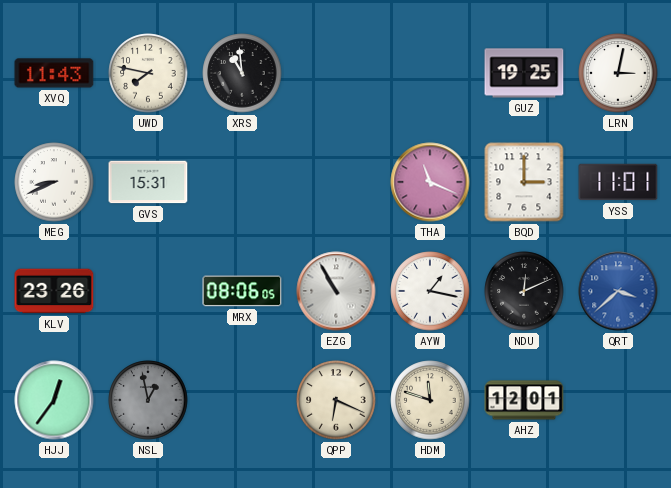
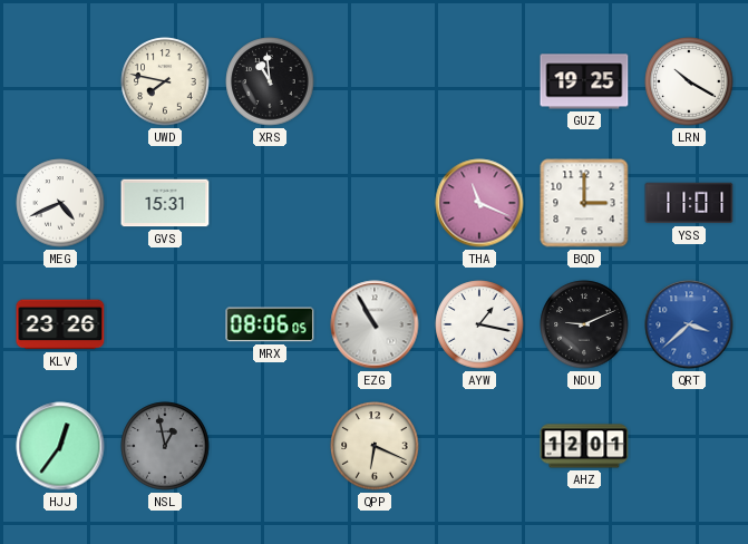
XVQ: 11:43 -> none (54, 73)
LRN: 3:02 -> 10:20 (689, 81)
MEG: 8:41 -> 4:41 (60, 203)
NDU: 12:11 -> 9:11 (584, 324)
HDM: 11:48 -> none (430, 400)
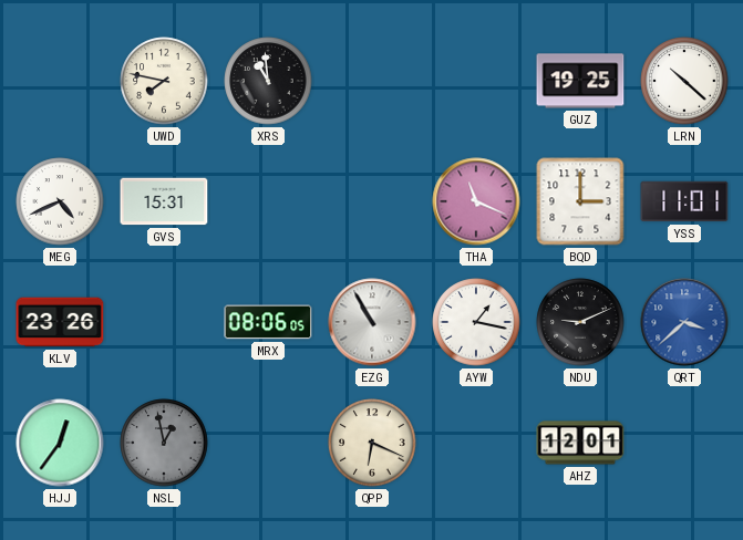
LRN: 10:20 -> 10:22 (684, 81)
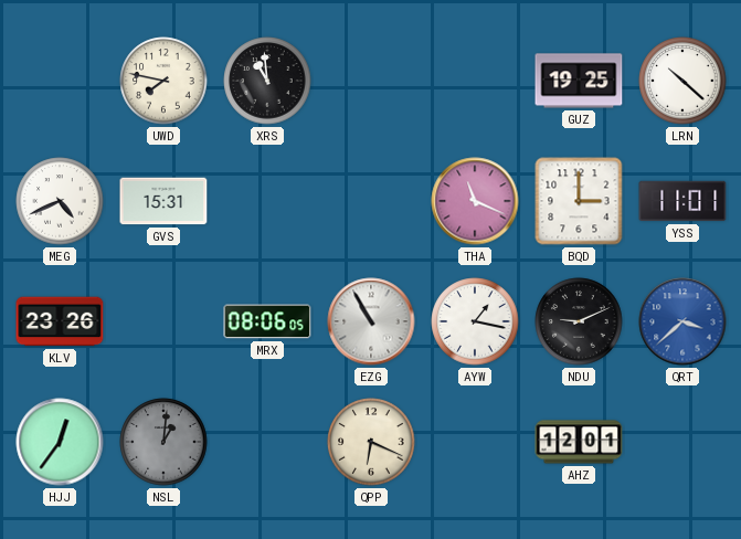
NSL: 12:58 -> 1:01 (163, 442)
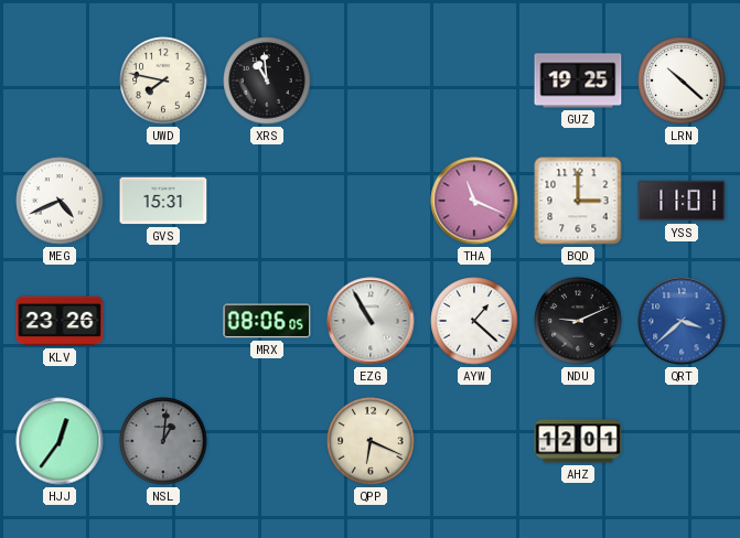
AYW: 1:17 -> 1:22 (474, 321)
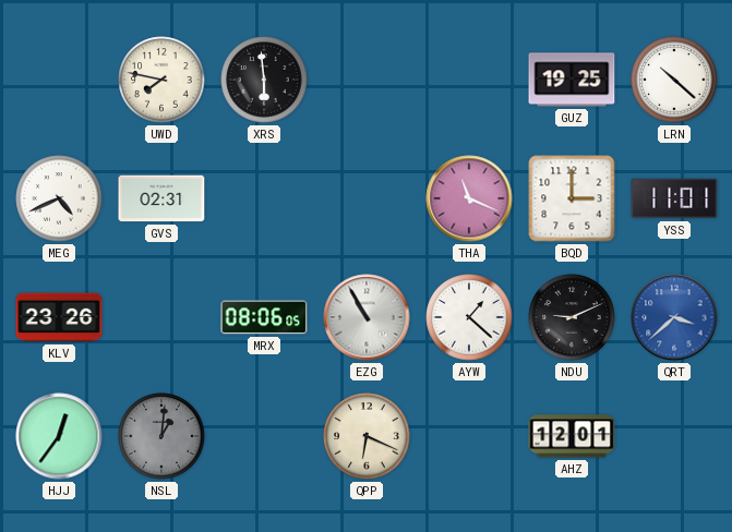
XRS: 10:59 -> 5:59 (264, 80)
GVS: 15:31 -> 02:31 (161, 198)
